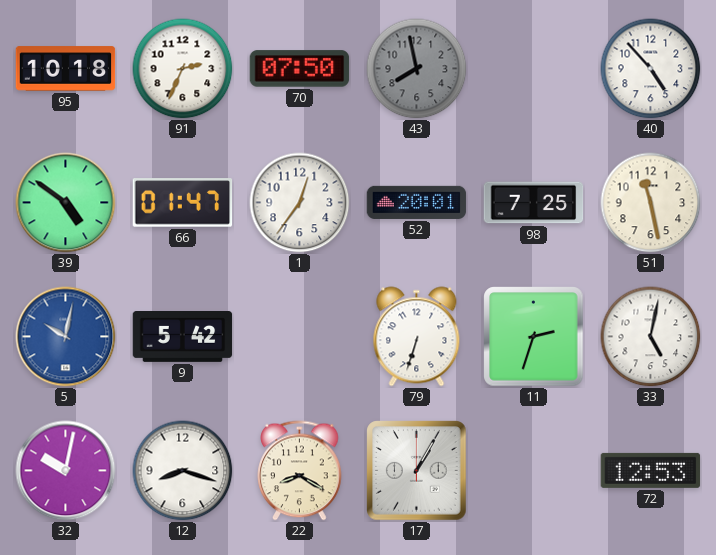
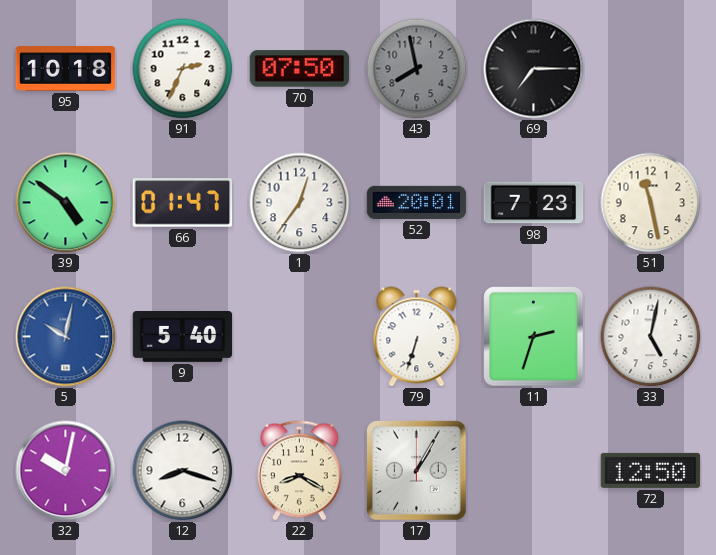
69: none -> 7:15 (534, 69)
40: 4:53 -> none (651, 69)
98: 7:25 -> 7:23 (534, 203)
9: 5:42 -> 5:40 (183, 337)
72: 12:53 -> 12:50 (651, 470)
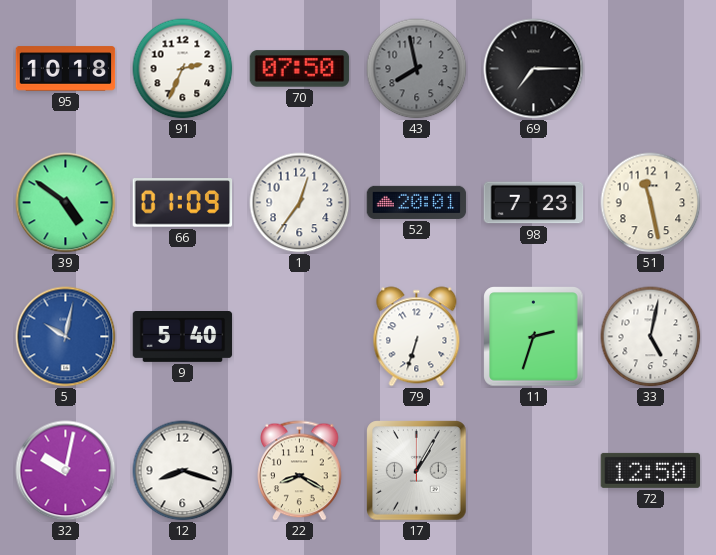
66: 01:47 -> 01:09 (183, 203)
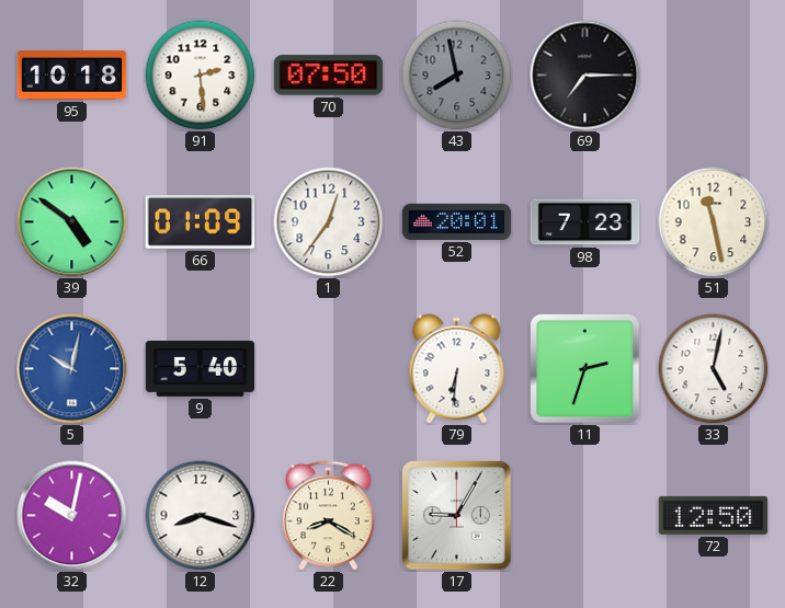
91: 2:34 -> 2:29 (201, 76)
79: 6:33 -> 6:31 (457, 369)
17: 1:05 -> 9:05 (457, 516)
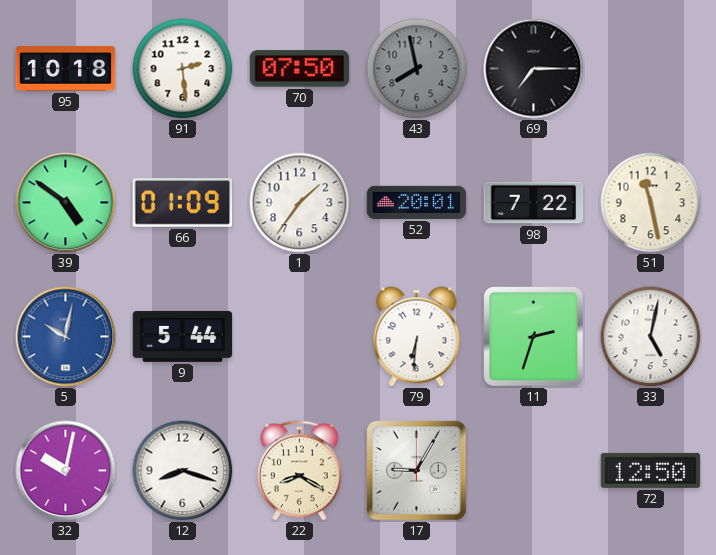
1: 12:36 -> 1:36 (300, 203)
98: 7:23 -> 7:22 (534, 203)
9: 5:40 -> 5:44 (183, 337)
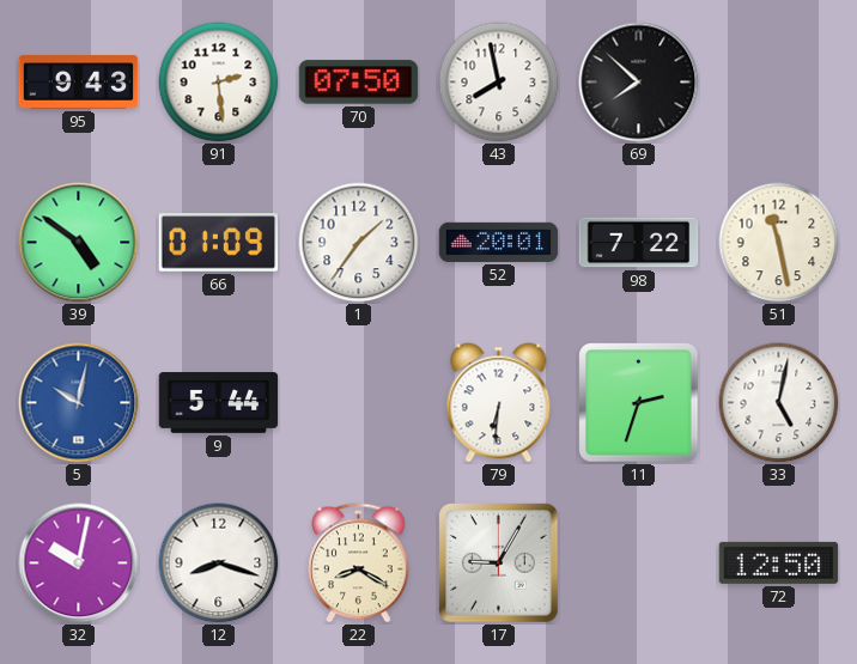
95: 10:18 -> 9:43 (79, 83)
43 dial: grey -> white (499, 83)
69: 7:15 -> 7:52 (639, 83)
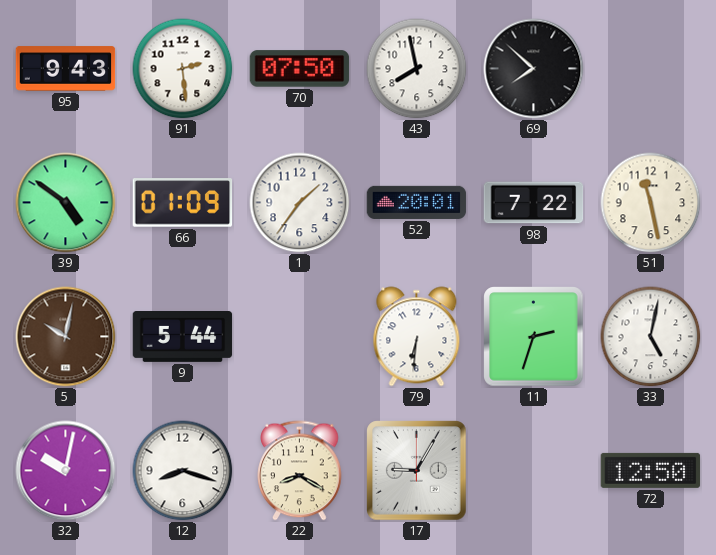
5 dial: blue -> brown (66, 337)
